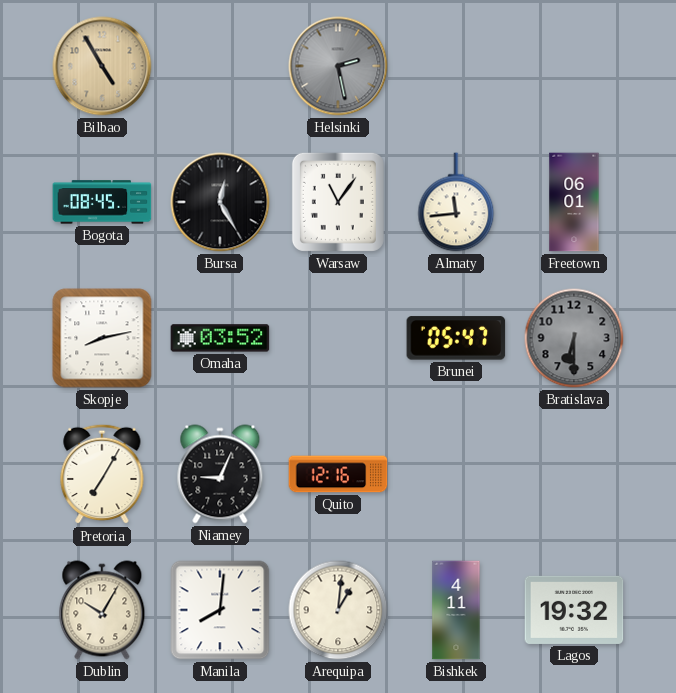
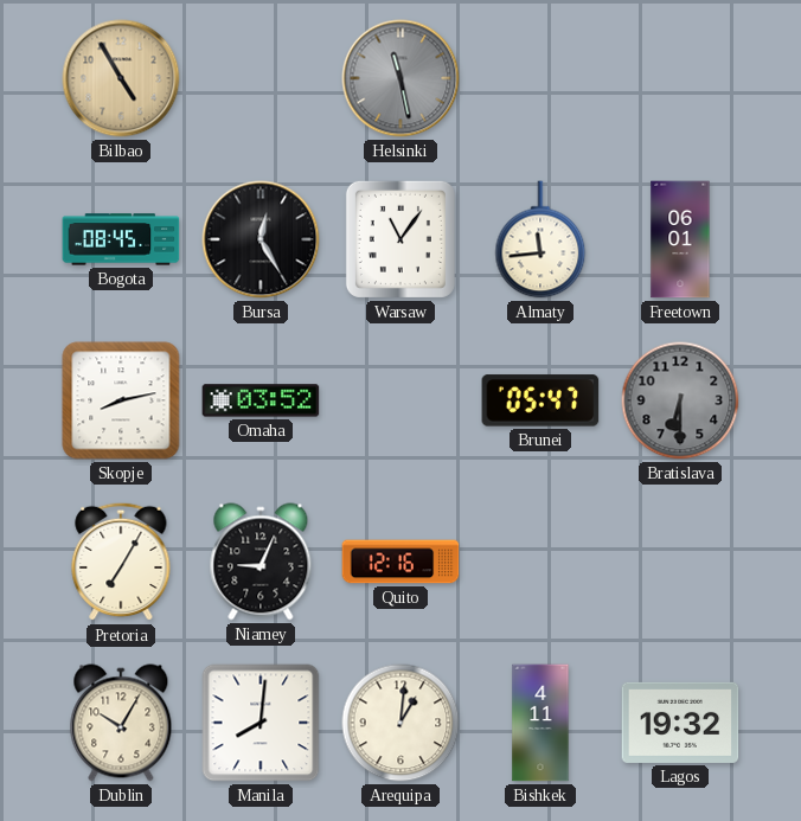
Helsinki: 2:28 -> 11:28 (400, 78)
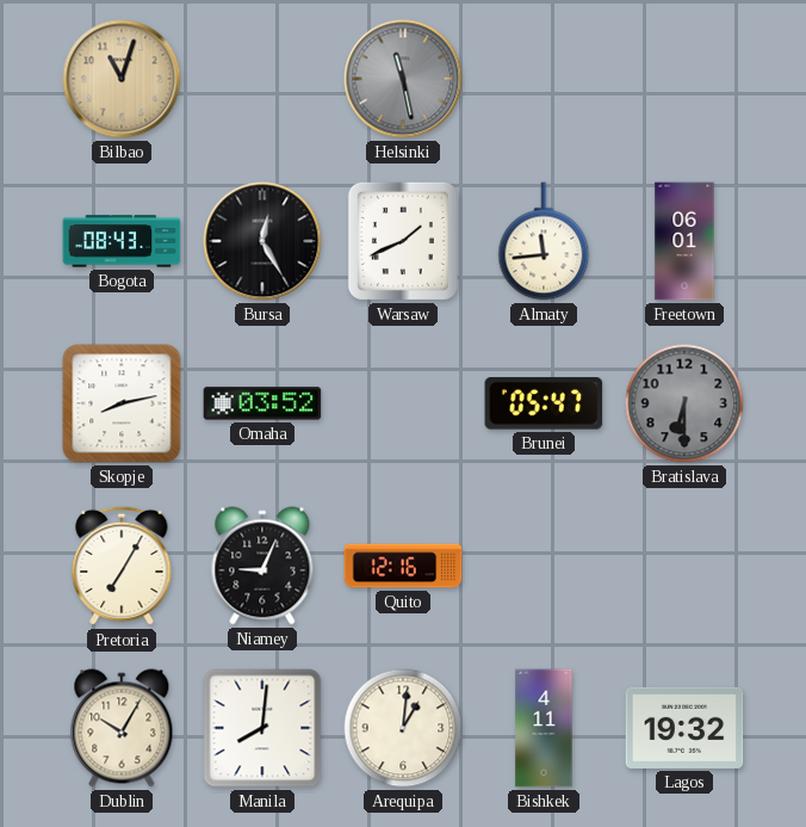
Bilbao: 4:55 -> 11:03 (122, 79)
Bogota: 08:45 -> 08:43 (122, 241)
Warsaw: 11:06 -> 1:41 (403, 241)
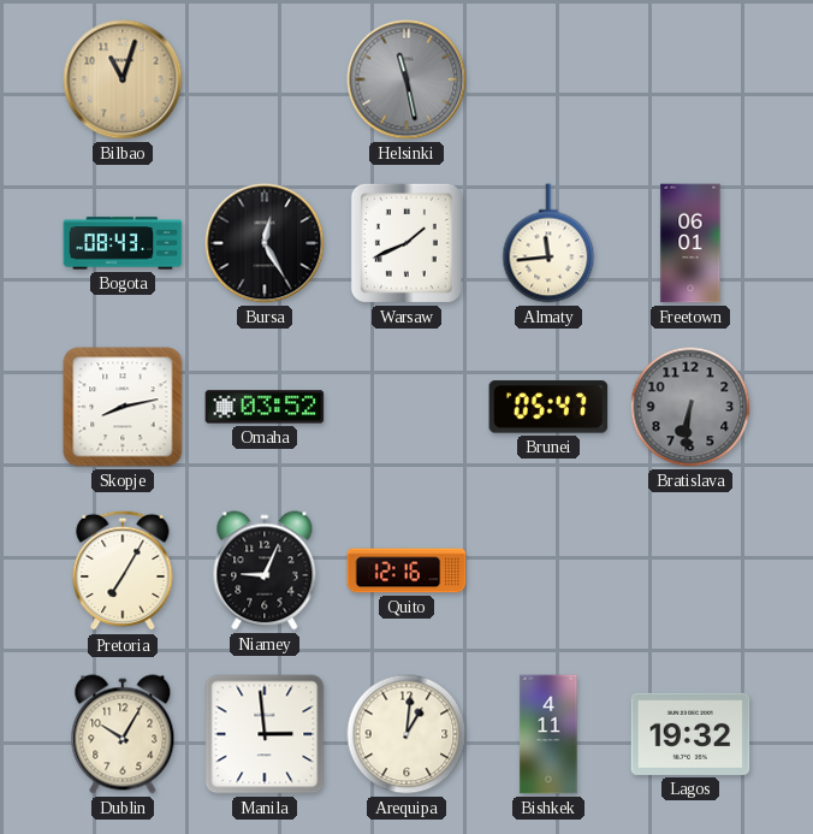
Bratislava: 6:30 -> 6:31 (690, 407)
Manila: 8:01 -> 2:59 (265, 734)
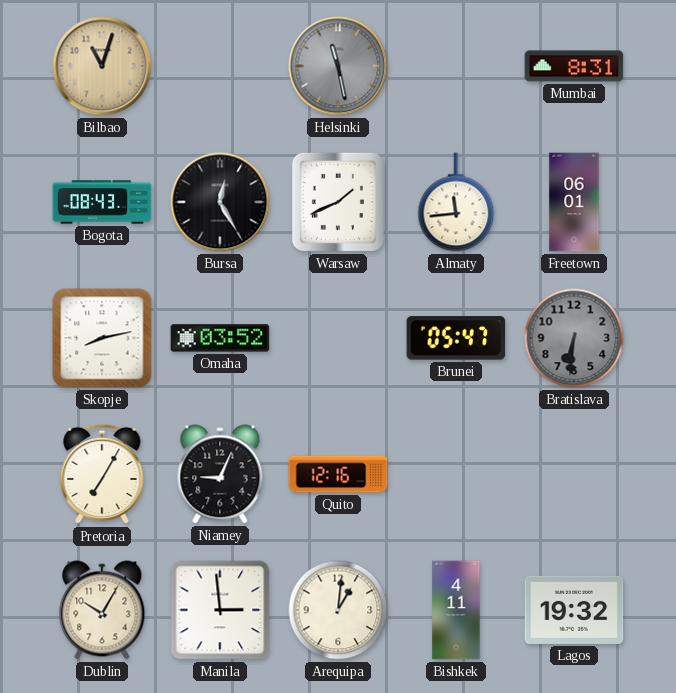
Mumbai: none -> 8:31 (574, 66)
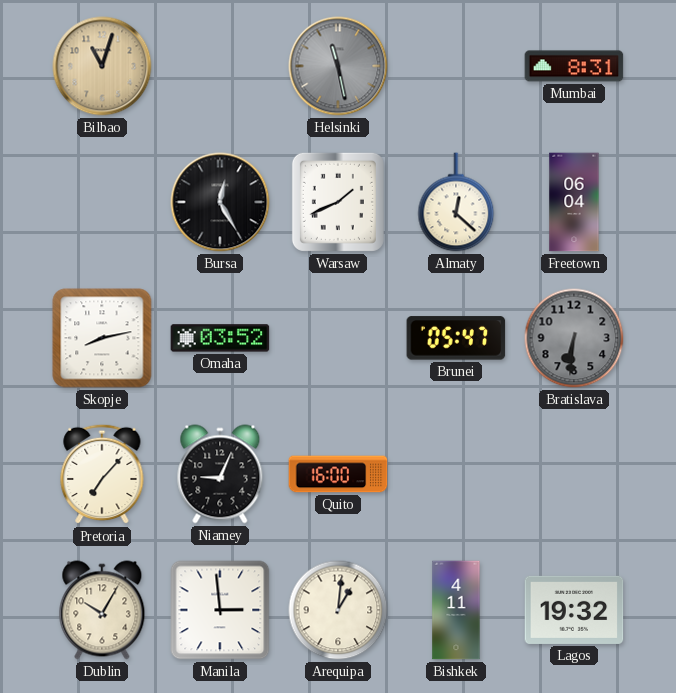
Bogota: 08:43 -> none (102, 202)
Almaty: 11:44 -> 12:22 (456, 202)
Freetown: 06:01 -> 06:04 (574, 202)
Pretoria: 7:05 -> 7:07 (102, 474)
Quito: 12:16 -> 16:00 (338, 474)
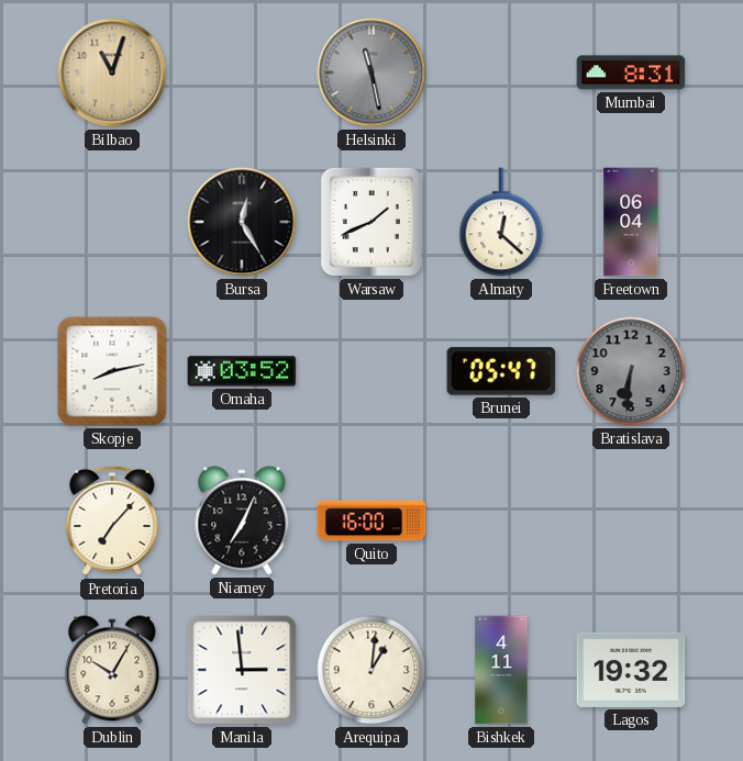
Niamey: 9:04 -> 7:04 (242, 521)
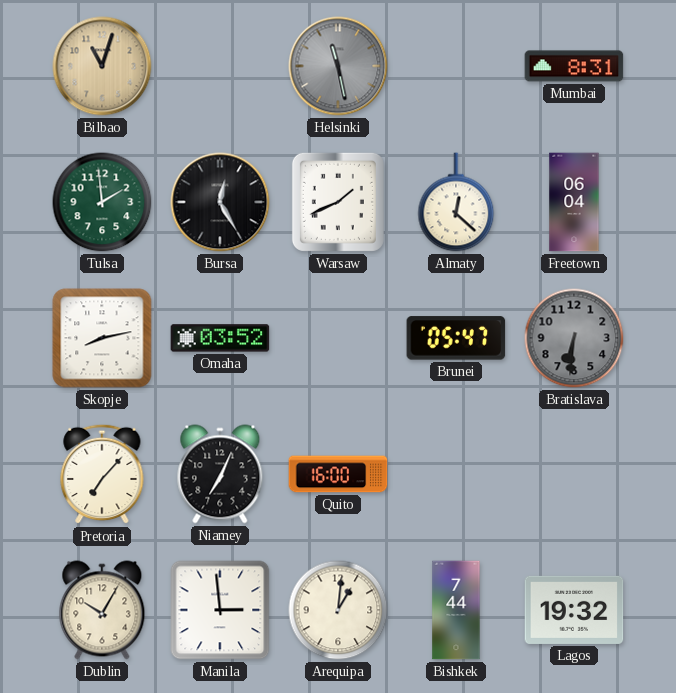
Tulsa: none -> 1:59 (102, 202)
Bishkek: 4:11 -> 7:44 (456, 610)
